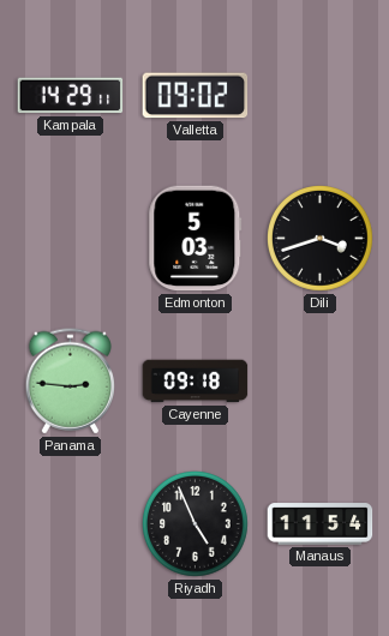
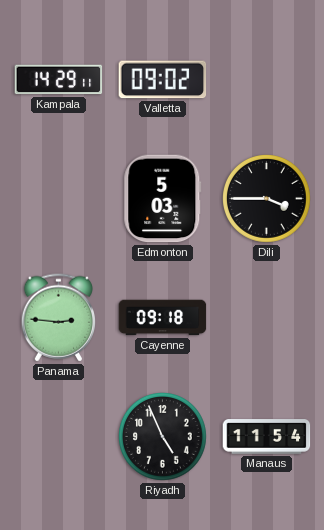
Dili: 3:42 -> 3:45 (267, 199)
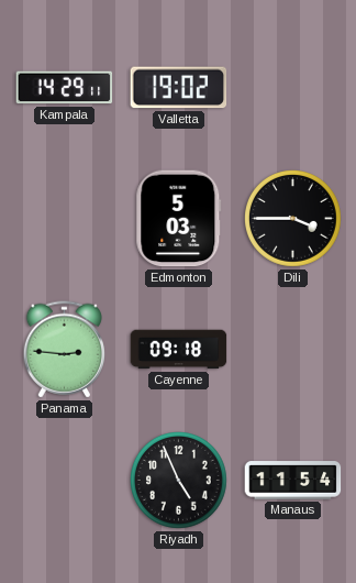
Valletta: 09:02 -> 19:02 (179, 88)
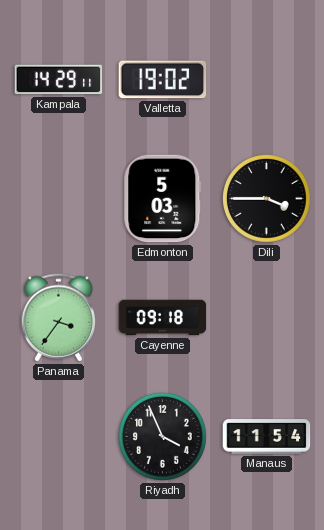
Panama: 2:46 -> 3:36 (58, 318)
Riyadh: 4:56 -> 3:56 (163, 437)
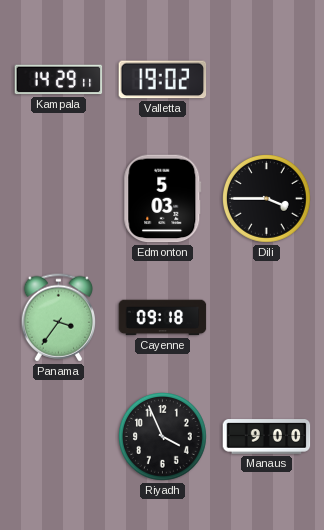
Manaus: 11:54 -> 9:00 (267, 437)
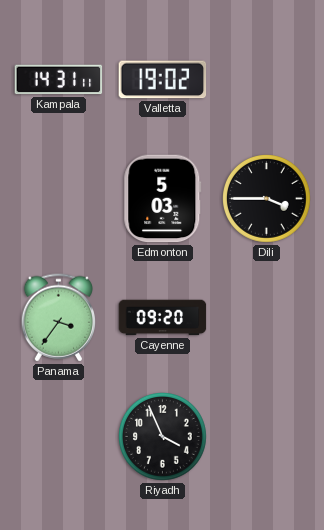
Kampala: 14:29 -> 14:31 (59, 80)
Cayenne: 09:18 -> 09:20 (163, 318)
Manaus: 9:00 -> none (267, 437)
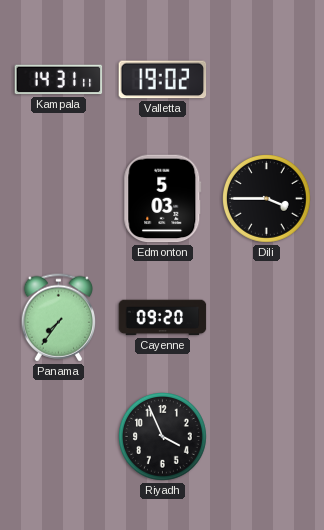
Panama: 3:36 -> 7:36 (58, 318)
